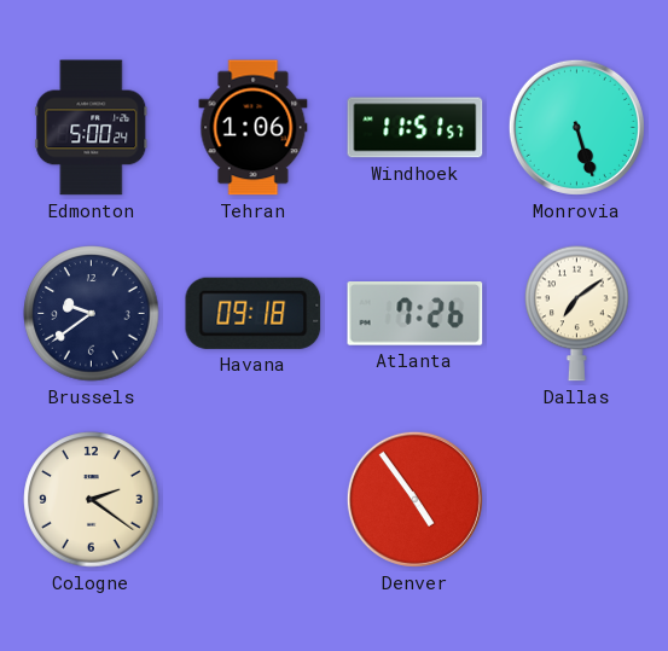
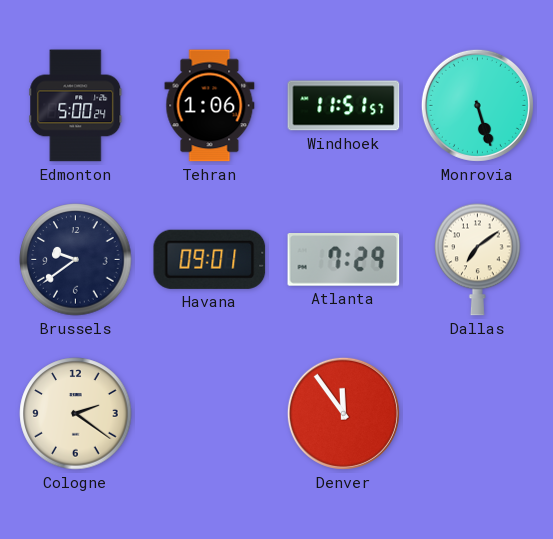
Havana: 09:18 -> 09:01 (210, 259)
Atlanta: 7:26 -> 7:29 (344, 260)
Denver: 4:54 -> 11:54 (343, 413)
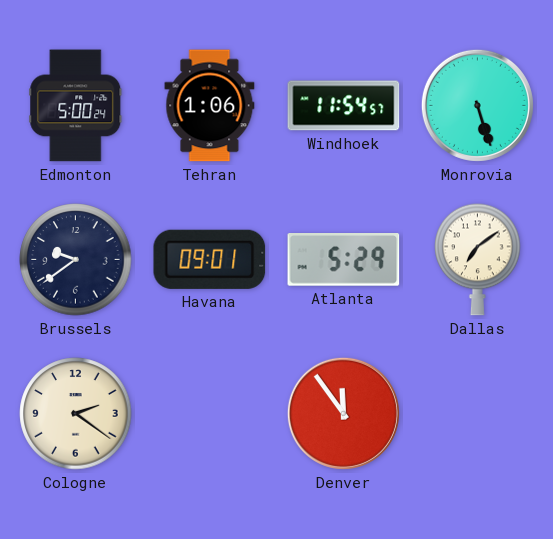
Windhoek: 11:51 -> 11:54 (344, 106)
Atlanta: 7:29 -> 5:29 (344, 260)
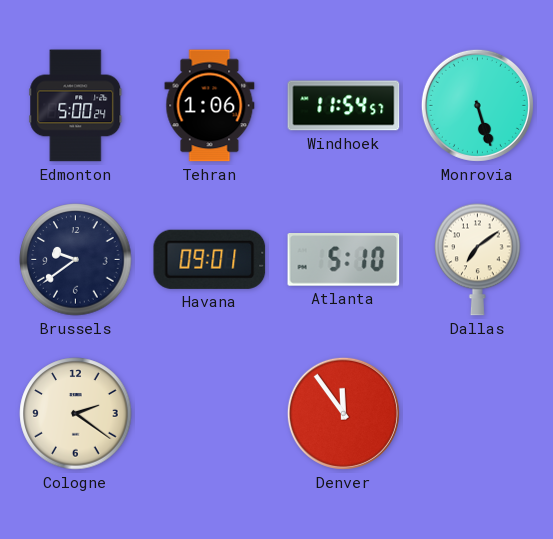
Atlanta: 5:29 -> 5:10 (344, 260)
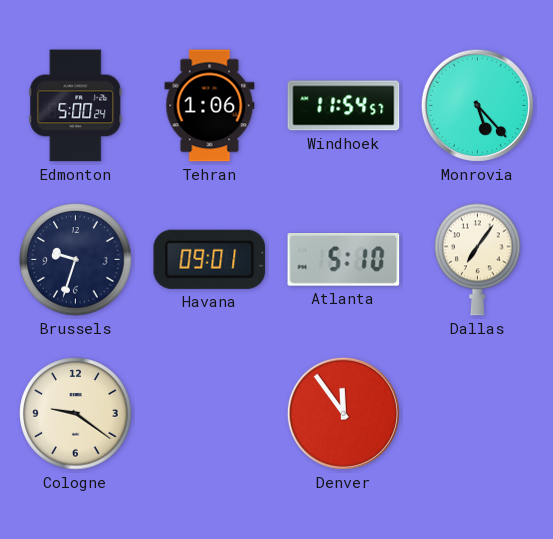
Monrovia: 5:27 -> 5:23 (477, 105)
Brussels: 9:39 -> 9:33 (76, 260)
Dallas: 7:09 -> 7:06 (478, 259)
Cologne: 2:21 -> 9:21 (76, 414)
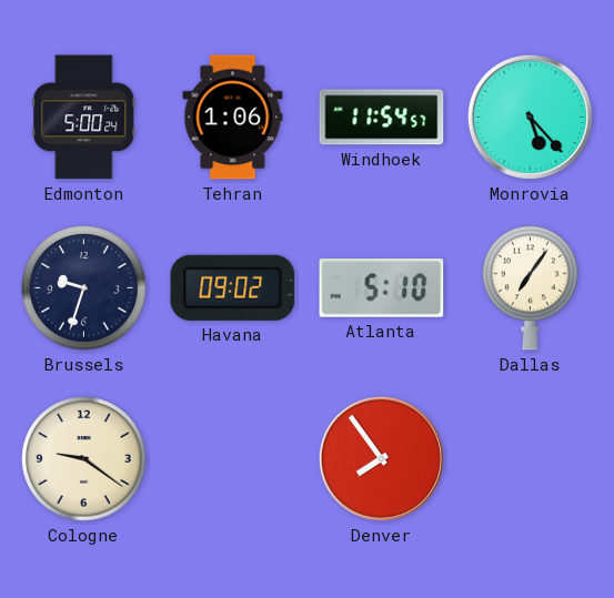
Havana: 09:01 -> 09:02 (233, 287)
Denver: 11:54 -> 7:54 (381, 458)
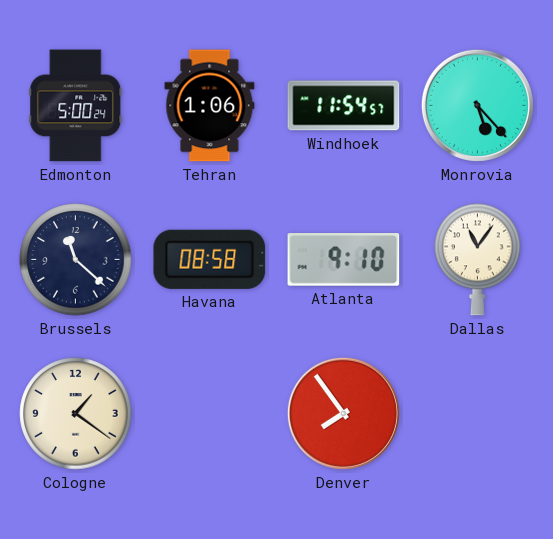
Brussels: 9:33 -> 11:22 (76, 260)
Havana: 09:02 -> 08:58 (210, 259)
Atlanta: 5:10 -> 9:10 (344, 260)
Dallas: 7:06 -> 11:06 (478, 259)
Cologne: 9:21 -> 1:21 (76, 414)
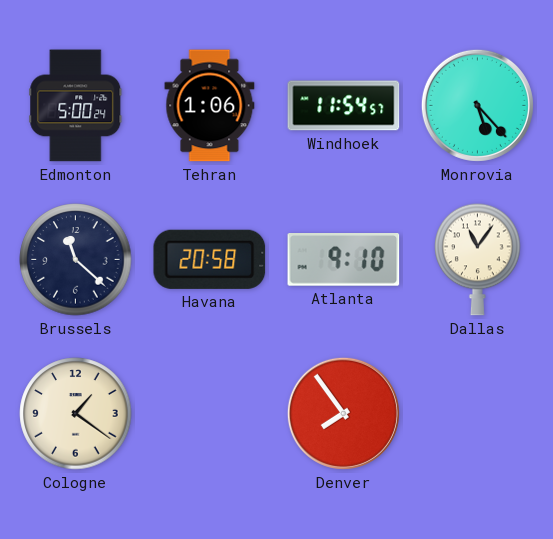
Havana: 08:58 -> 20:58 (210, 259)
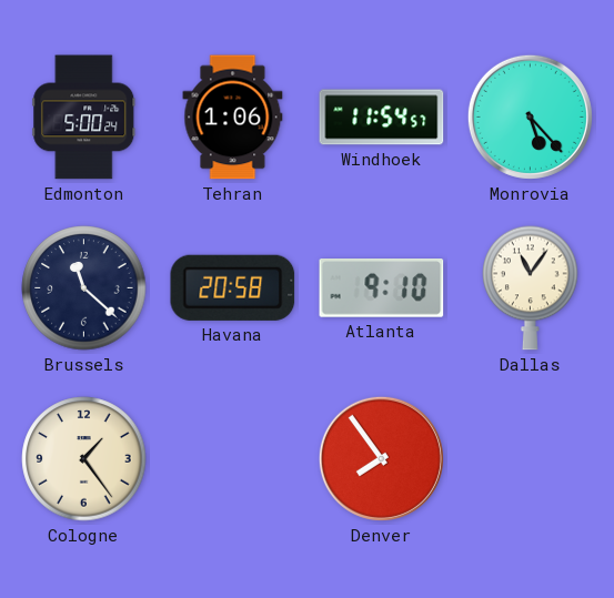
Cologne: 1:21 -> 1:24 (84, 459)
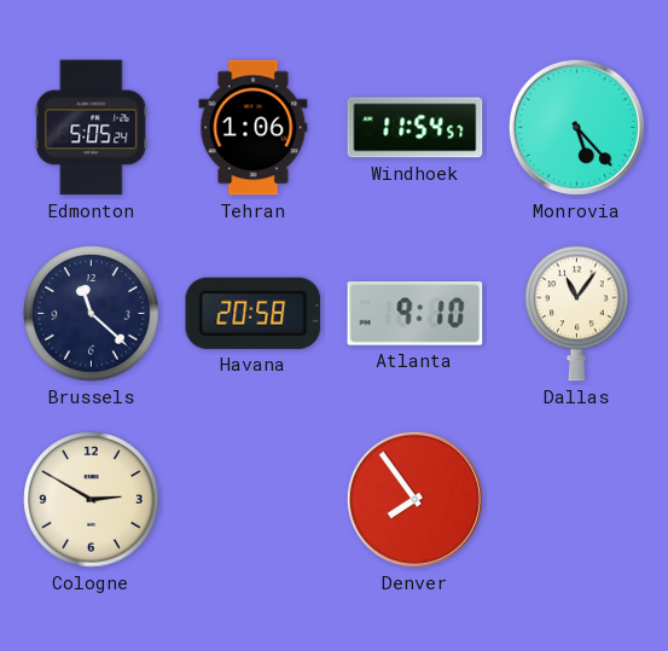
Edmonton: 5:00 -> 5:05 (92, 128)
Cologne: 1:24 -> 2:50 (92, 500)
